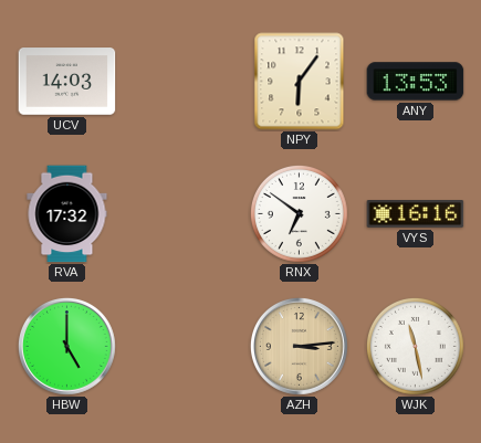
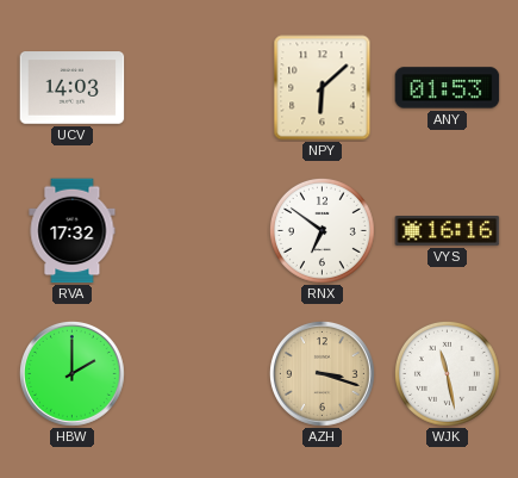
NPY: 6:06 -> 6:08 (323, 88)
ANY: 13:53 -> 01:53 (448, 88)
HBW: 5:00 -> 2:00 (71, 373)
AZH: 3:14 -> 3:18 (322, 373)
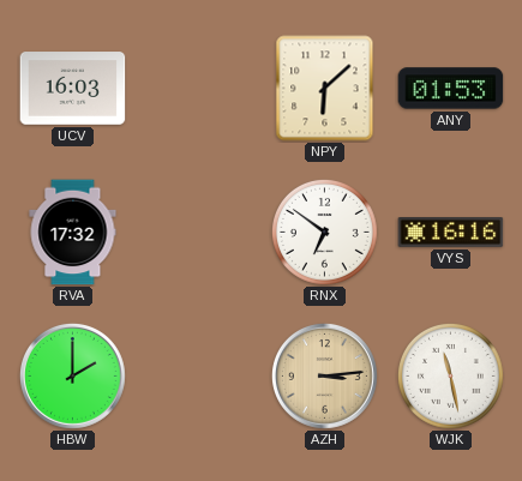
UCV: 14:03 -> 16:03 (73, 89)
AZH: 3:18 -> 3:14 (324, 375)
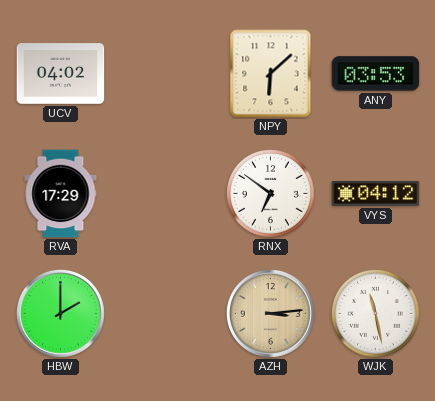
UCV: 16:03 -> 04:02 (61, 74)
ANY: 01:53 -> 03:53 (376, 74)
RVA: 17:32 -> 17:29 (61, 194)
VYS: 16:16 -> 04:12 (376, 194)
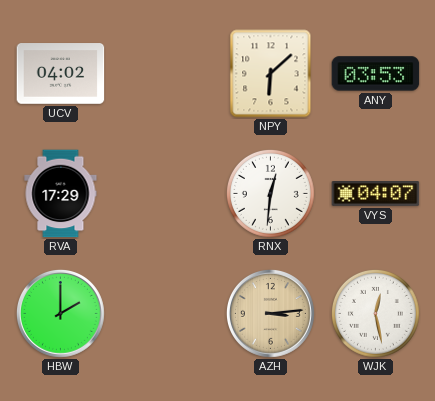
RNX: 6:51 -> 12:31 (270, 193)
VYS: 04:12 -> 04:07 (376, 194)
WJK: 11:28 -> 12:28 (375, 313)
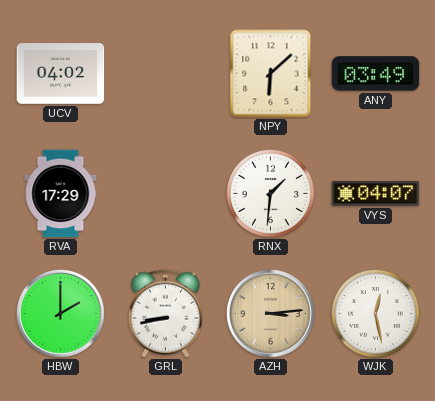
ANY: 03:53 -> 03:49 (376, 74)
RNX: 12:31 -> 1:31 (270, 193)
GRL: none -> 8:43 (166, 314)
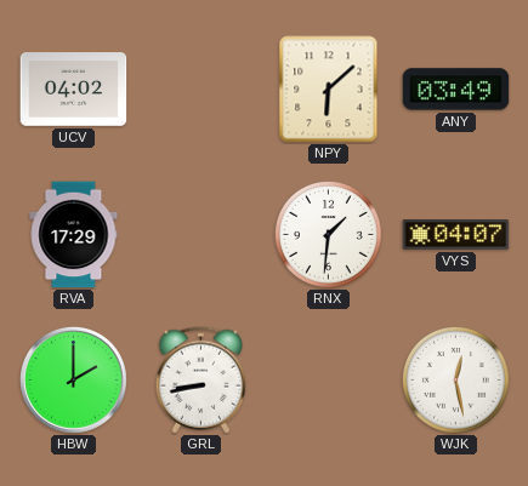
AZH: 3:14 -> none (270, 313)
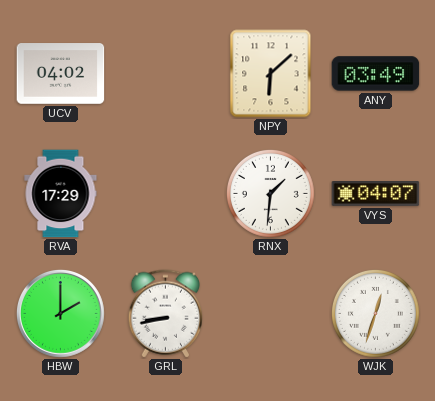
WJK: 12:28 -> 12:33 (375, 313)
